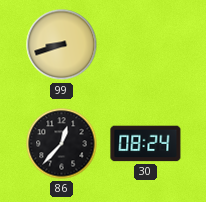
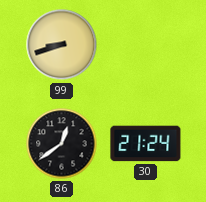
86: 12:37 -> 12:39 (62, 144)
30: 08:24 -> 21:24 (146, 144)
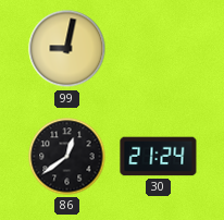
99: 8:42 -> 9:02 (67, 49)
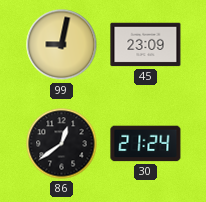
45: none -> 23:09 (146, 45)
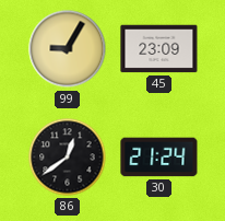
99: 9:02 -> 9:05 (68, 49)
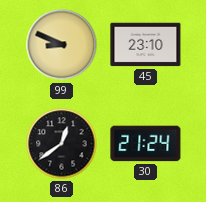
99: 9:05 -> 8:49 (62, 45)
45: 23:09 -> 23:10 (146, 45)
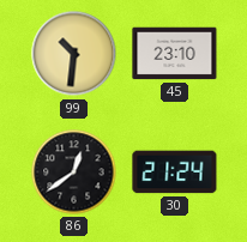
99: 8:49 -> 10:31 (74, 54)
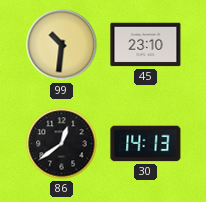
30: 21:24 -> 14:13 (146, 144)
